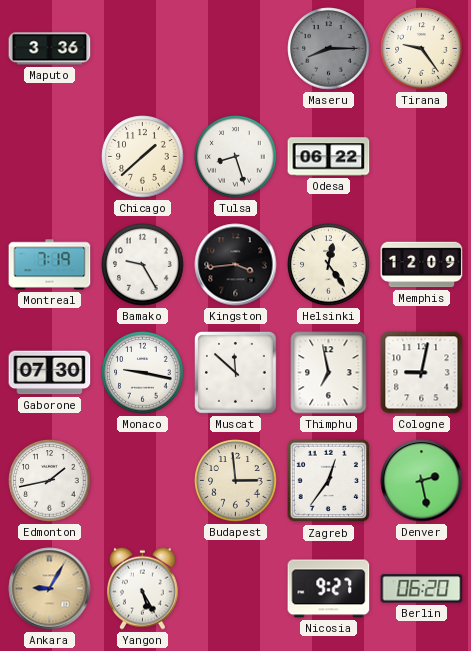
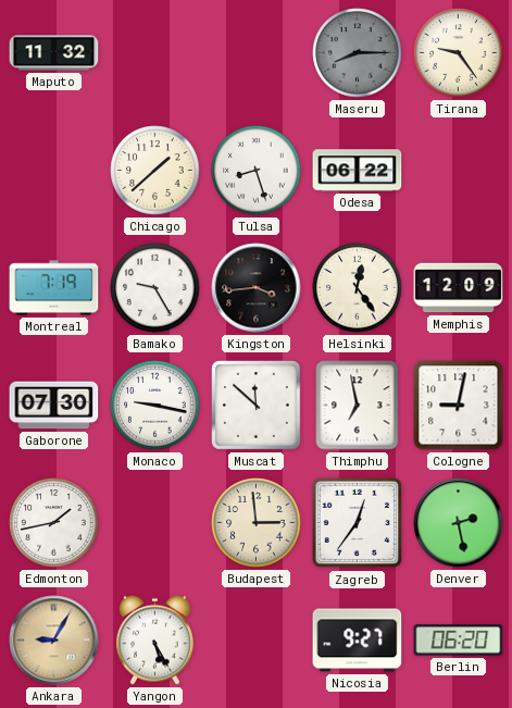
Maputo: 3:36 -> 11:32 (54, 53)
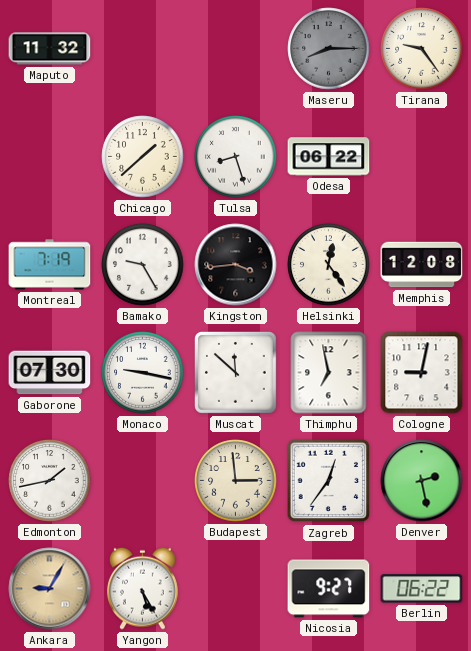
Memphis: 12:09 -> 12:08 (422, 265)
Berlin: 06:20 -> 06:22 (422, 589)
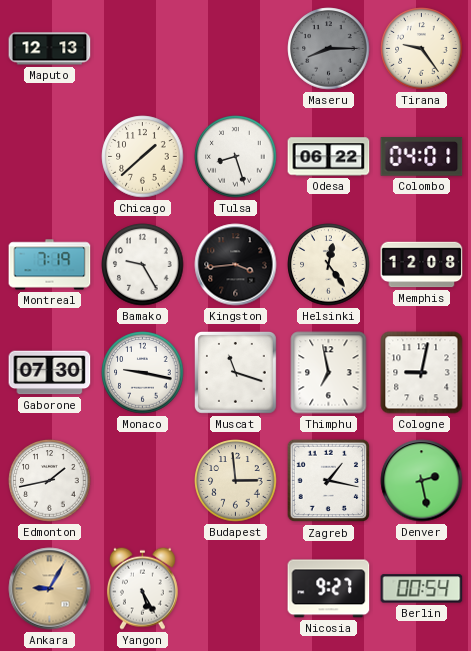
Maputo: 11:32 -> 12:13 (50, 49)
Colombo: none -> 04:01 (422, 157)
Muscat: 11:52 -> 11:18 (235, 372)
Zagreb: 12:36 -> 1:17 (329, 481)
Berlin: 06:22 -> 00:54 (422, 589)
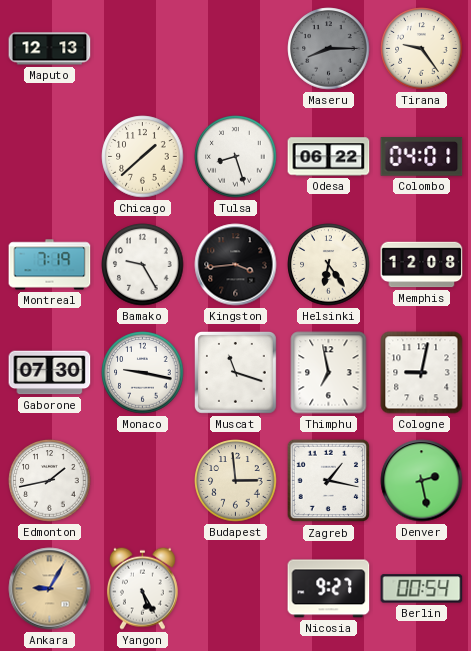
Helsinki: 12:24 -> 6:24 (329, 265)
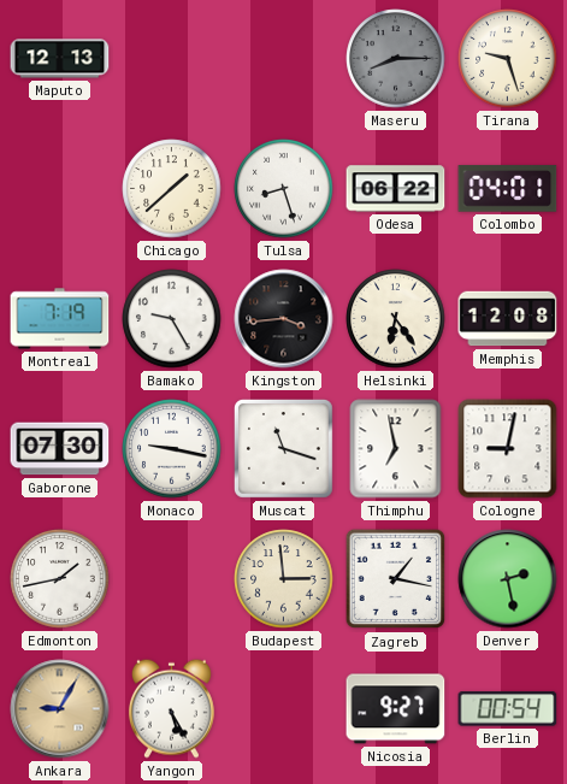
Tirana: 9:24 -> 9:27 (508, 59)
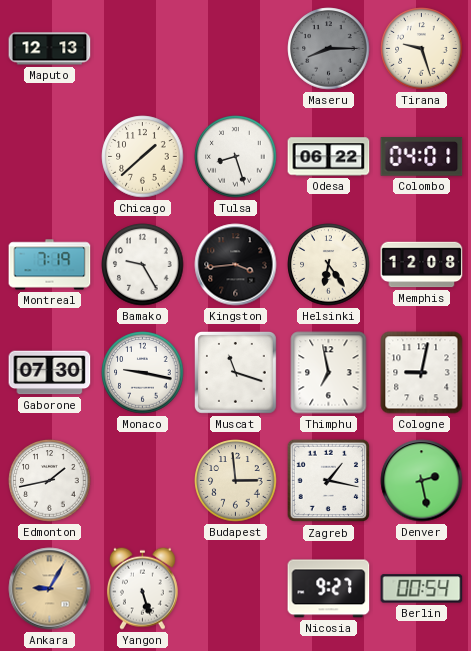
Yangon: 5:25 -> 5:27 (142, 588)
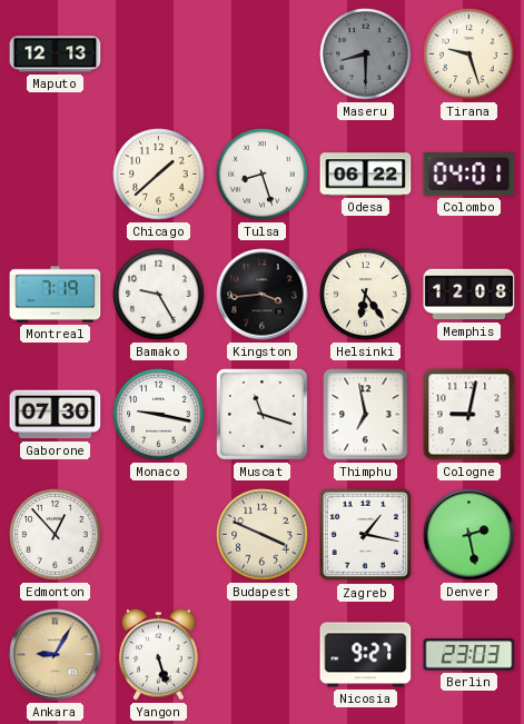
Maseru: 8:15 -> 8:30 (366, 54)
Edmonton: 1:43 -> 12:53 (56, 535)
Budapest: 2:59 -> 3:49 (263, 535)
Berlin: 00:54 -> 23:03 (469, 655)
